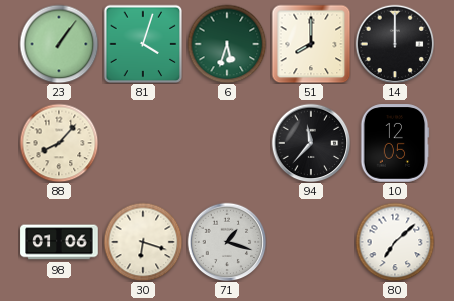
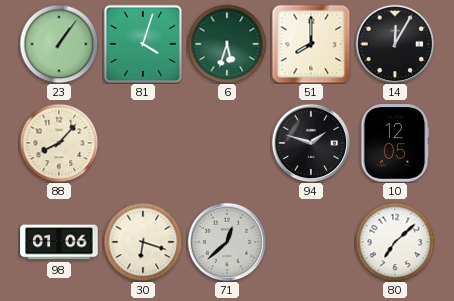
14: 12:00 -> 12:05 (395, 44)
94: 11:37 -> 1:48 (311, 143)
71: 1:18 -> 12:38 (227, 242)
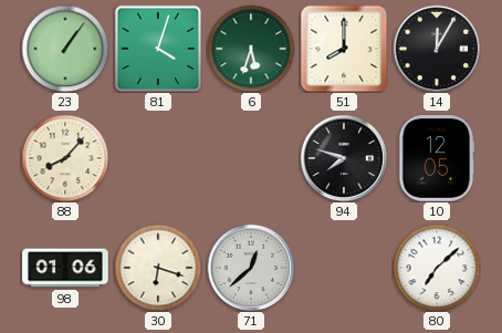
94: 1:48 -> 7:48 (344, 158)
